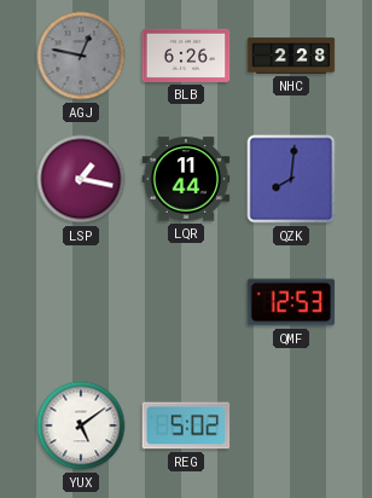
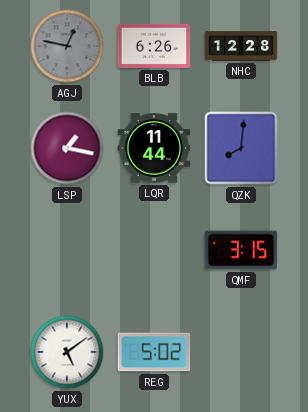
NHC: 2:28 -> 12:28 (241, 46)
QMF: 12:53 -> 3:15 (241, 250)
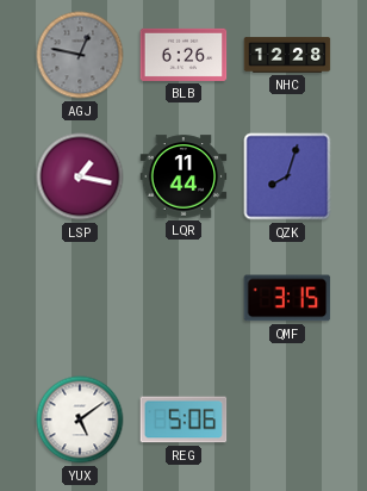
QZK: 8:01 -> 8:03 (287, 176)
REG: 5:02 -> 5:06 (183, 419)
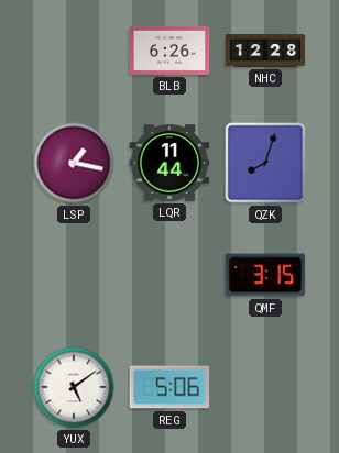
AGJ: 12:47 -> none (80, 55)
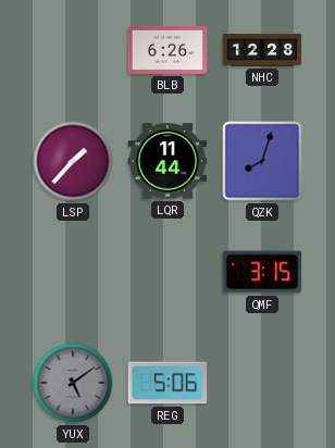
LSP: 1:17 -> 1:37 (73, 161)
YUX dial: white -> grey (73, 383)
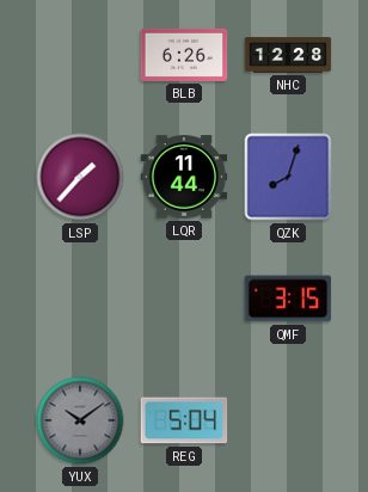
YUX: 5:09 -> 10:09 (80, 420)
REG: 5:06 -> 5:04 (184, 420)
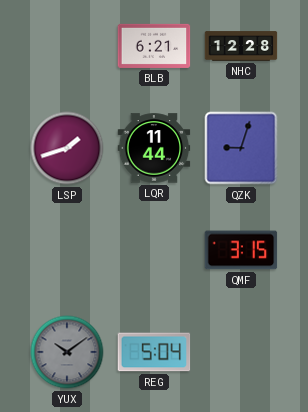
BLB: 6:26 -> 6:21 (154, 46)
LSP: 1:37 -> 1:42 (67, 148)
QZK: 8:03 -> 9:03 (241, 148)
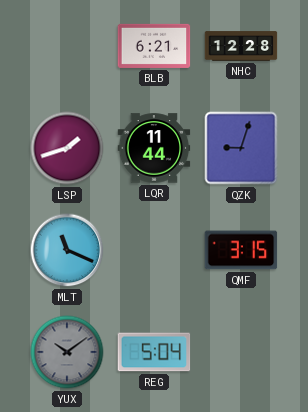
MLT: none -> 11:19 (67, 250)
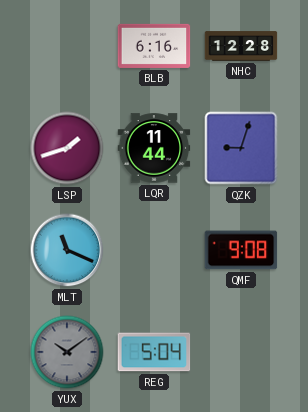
BLB: 6:21 -> 6:16 (154, 46)
QMF: 3:15 -> 9:08 (241, 250)
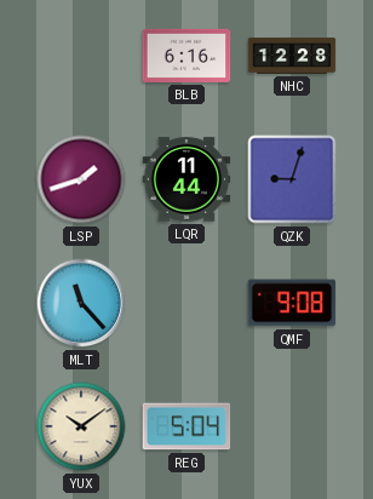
MLT: 11:19 -> 11:23 (81, 303)
YUX dial: grey -> cream (81, 426)
